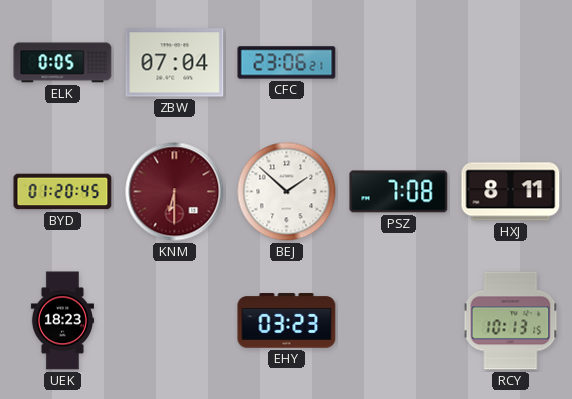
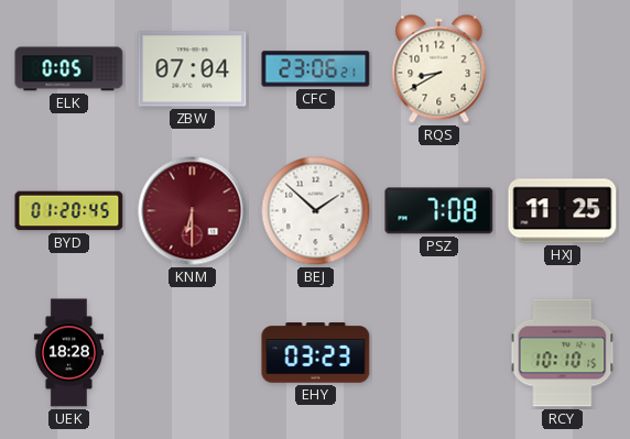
RQS: none -> 8:40 (439, 69)
HXJ: 8:11 -> 11:25 (563, 211)
UEK: 18:23 -> 18:28 (68, 353)
RCY: 10:13 -> 10:10 (563, 353)
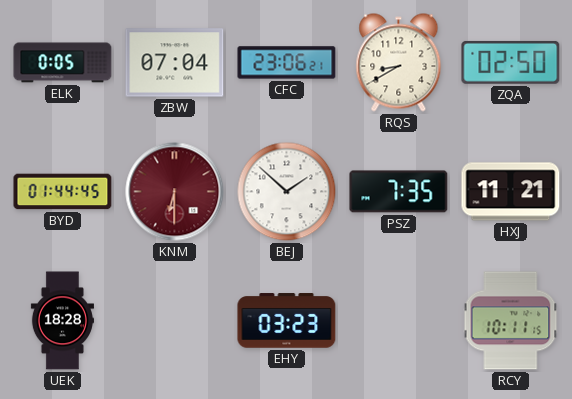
ZQA: none -> 02:50 (511, 62)
BYD: 01:20 -> 01:44 (63, 192)
PSZ: 7:08 -> 7:35 (399, 192)
HXJ: 11:25 -> 11:21 (511, 192)
RCY: 10:10 -> 10:11 (511, 321)
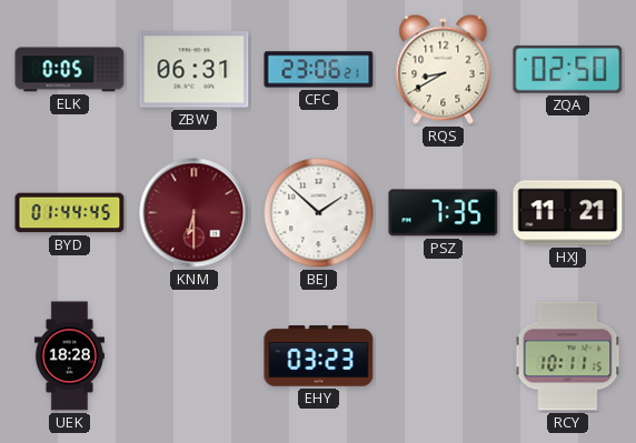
ZBW: 07:04 -> 06:31 (195, 70)
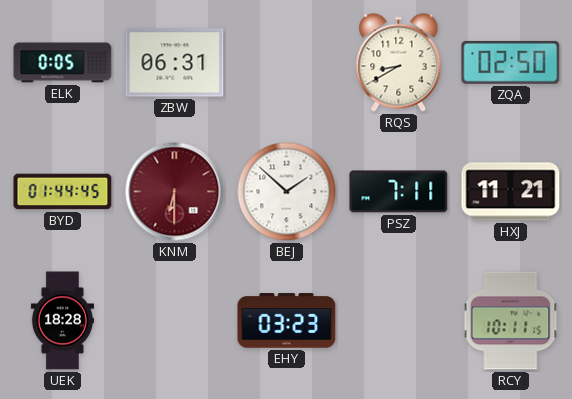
CFC: 23:06 -> none (319, 70)
PSZ: 7:35 -> 7:11 (399, 192)
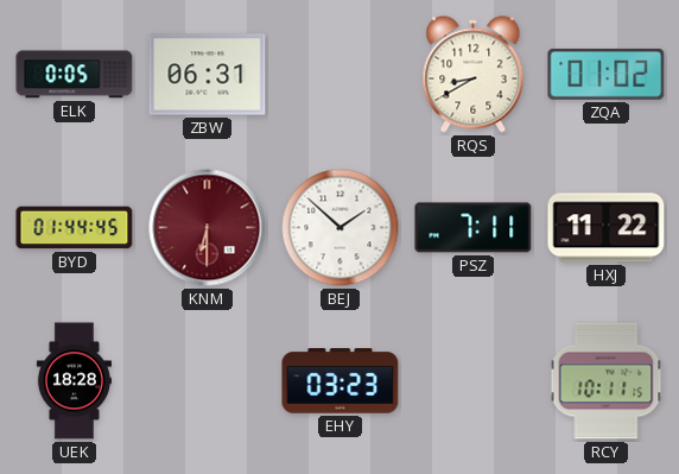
ZQA: 02:50 -> 01:02 (607, 74)
HXJ: 11:21 -> 11:22 (607, 228)
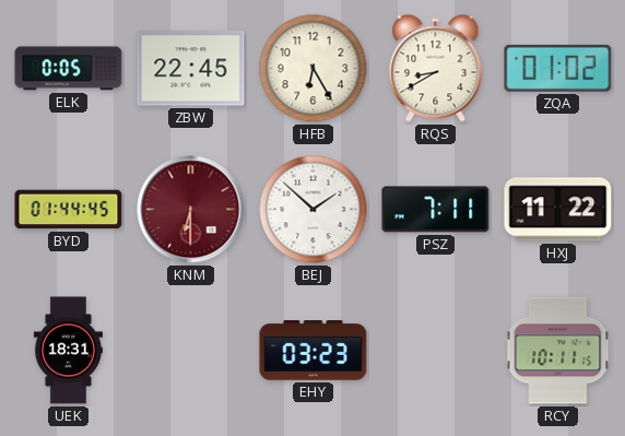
ZBW: 06:31 -> 22:45 (191, 69)
HFB: none -> 6:25 (314, 69)
UEK: 18:28 -> 18:31 (68, 351)
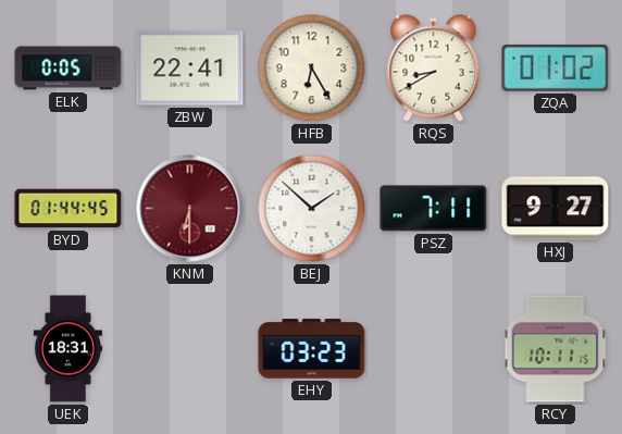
ZBW: 22:45 -> 22:41 (190, 69)
HXJ: 11:22 -> 9:27 (556, 209)
